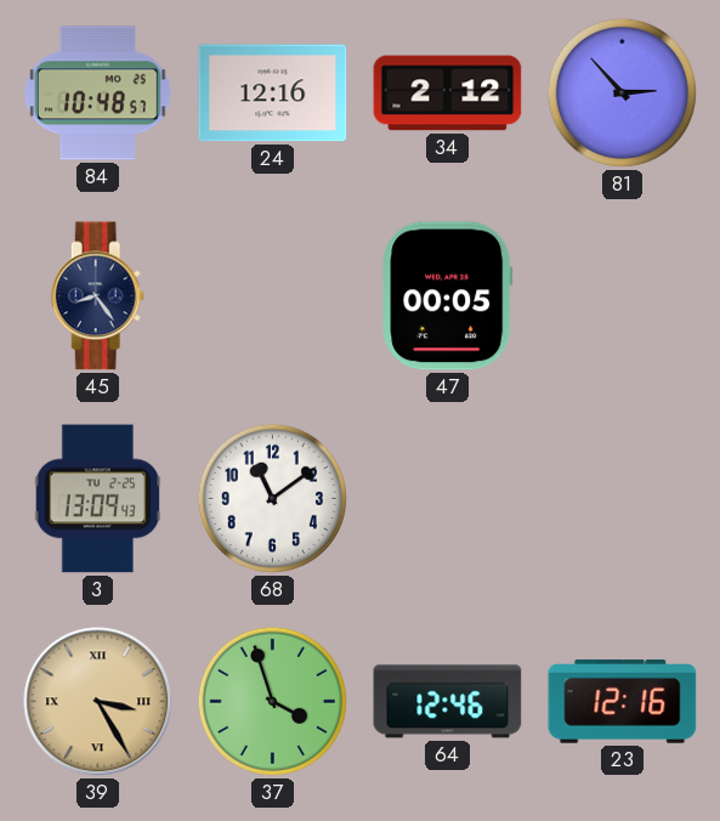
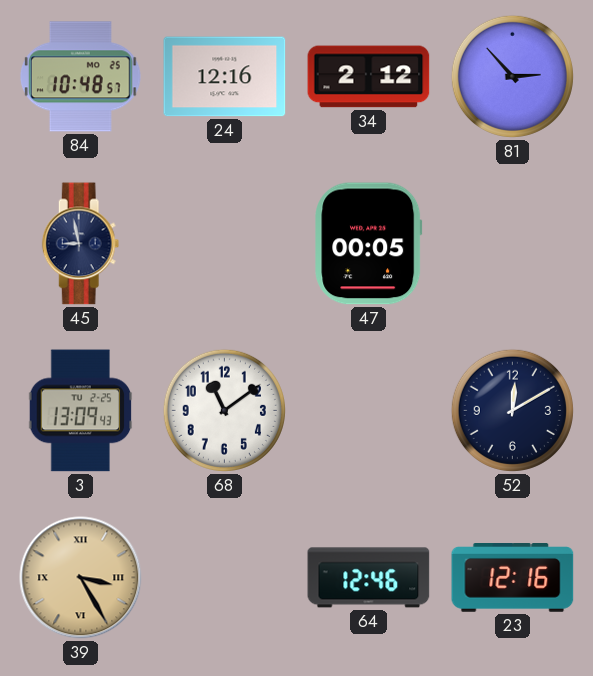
45: 8:24 -> 8:58 (81, 244)
52: none -> 12:10 (512, 410)
37: 3:57 -> none (272, 701)
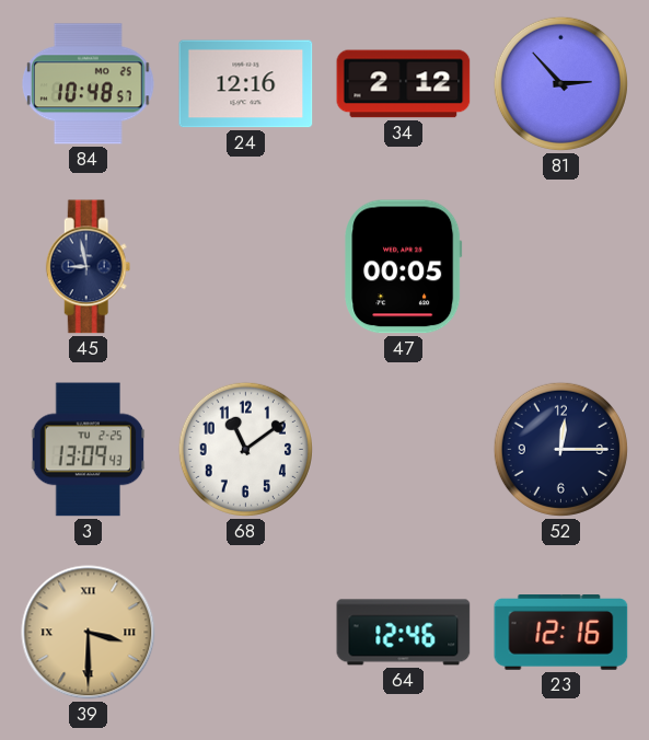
52: 12:10 -> 12:15 (560, 449)
39: 3:25 -> 3:30 (89, 633)
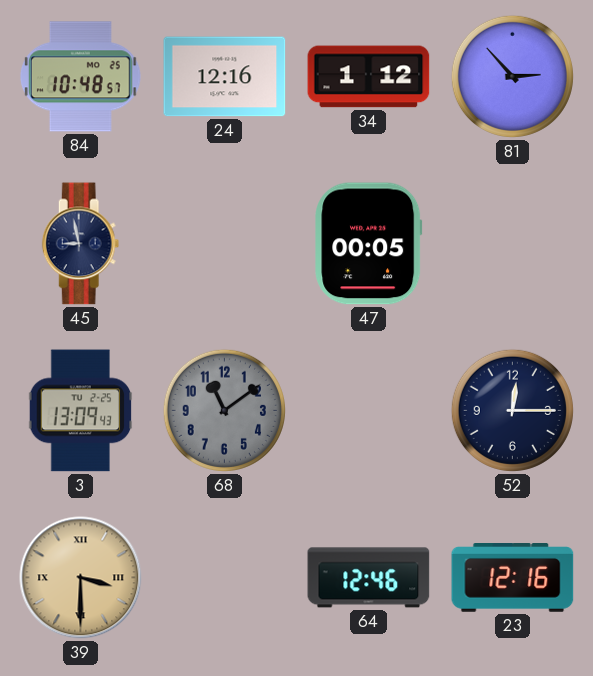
34: 2:12 -> 1:12 (369, 77)
68 dial: white -> grey (224, 410)
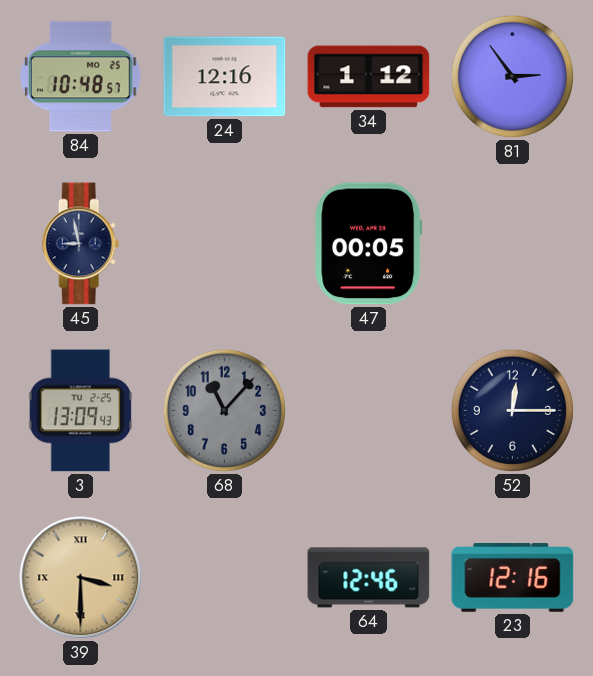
81: 2:53 -> 2:54 (512, 76)
68: 11:09 -> 11:07 (224, 410)
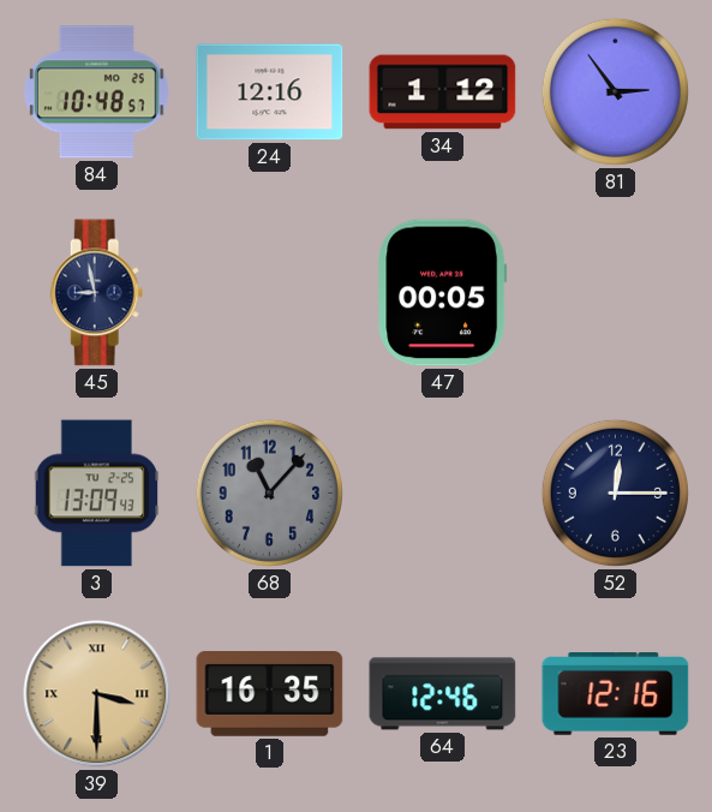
1: none -> 16:35 (270, 694)
